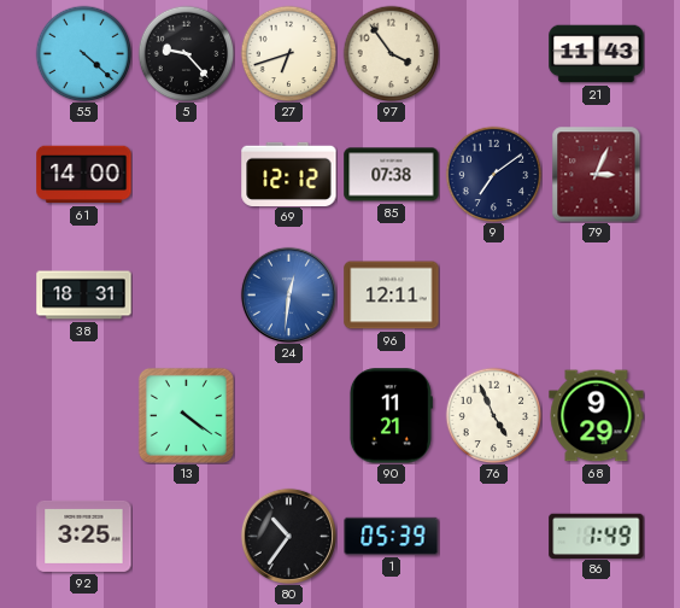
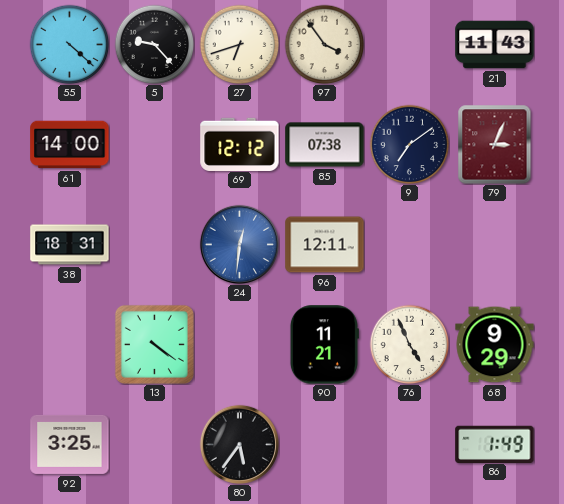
80: 10:36 -> 5:36 (239, 444)
1: 05:39 -> none (392, 536)
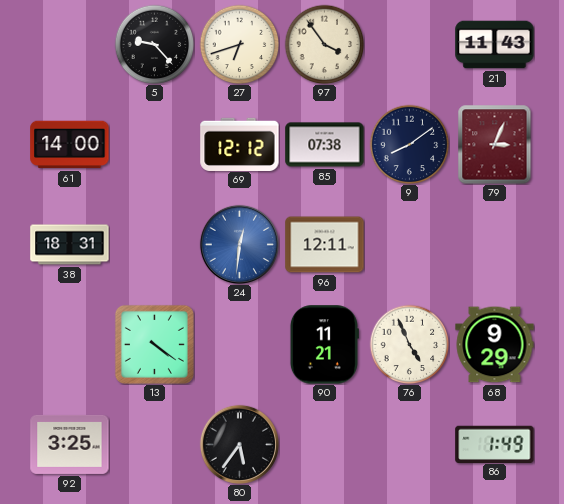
55: 4:22 -> none (69, 44)
9: 7:09 -> 8:09 (409, 144)
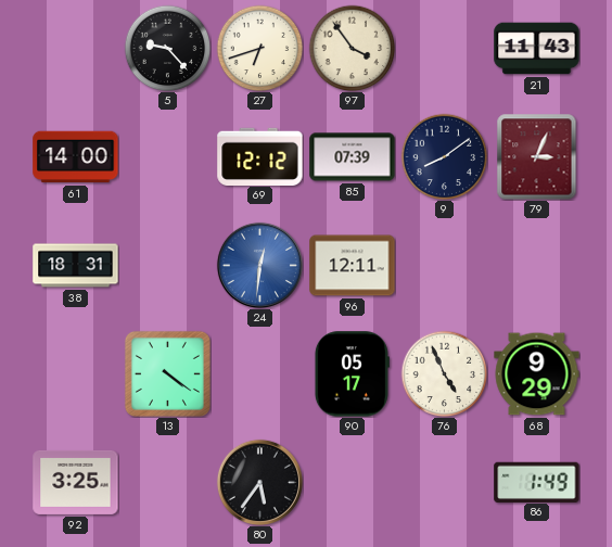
85: 07:38 -> 07:39 (353, 157)
90: 11:21 -> 05:17 (352, 374)
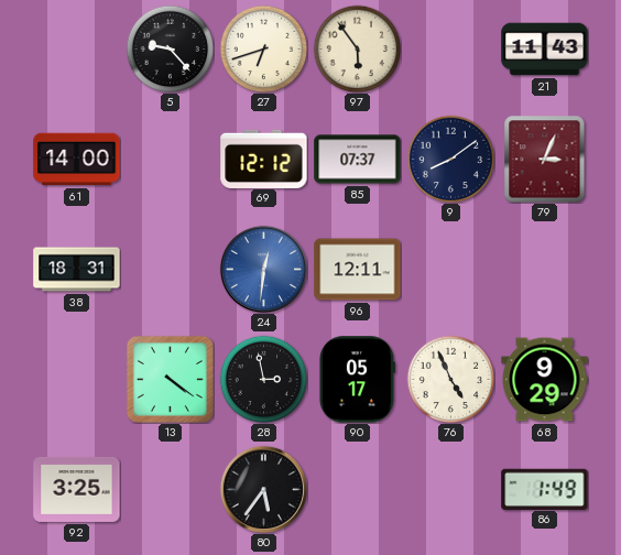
97: 3:54 -> 5:54 (357, 48)
85: 07:39 -> 07:37 (358, 160)
28: none -> 2:58 (263, 379)
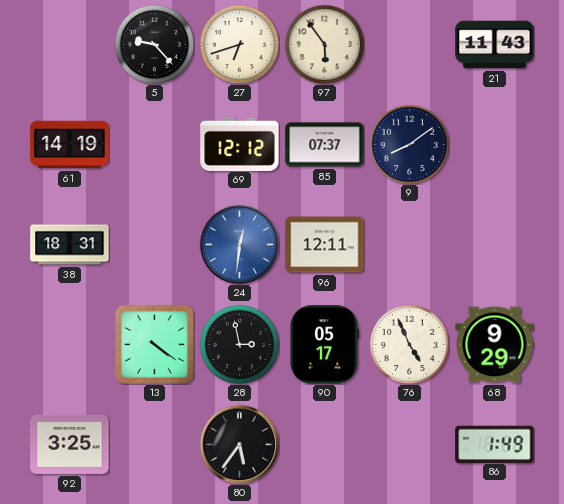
61: 14:00 -> 14:19 (70, 145)
79: 3:04 -> none (545, 159)
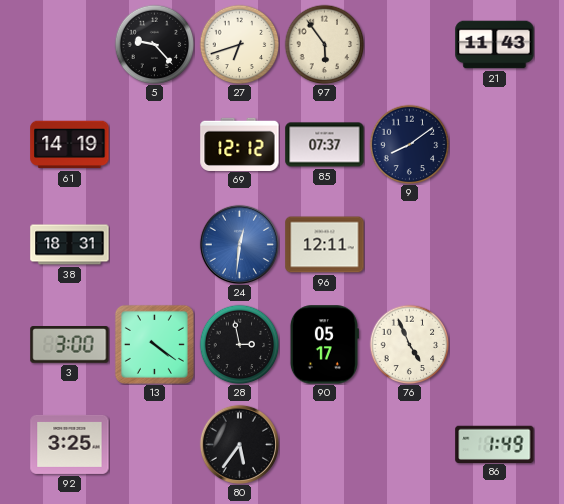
3: none -> 3:00 (70, 345)
68: 9:29 -> none (495, 345)
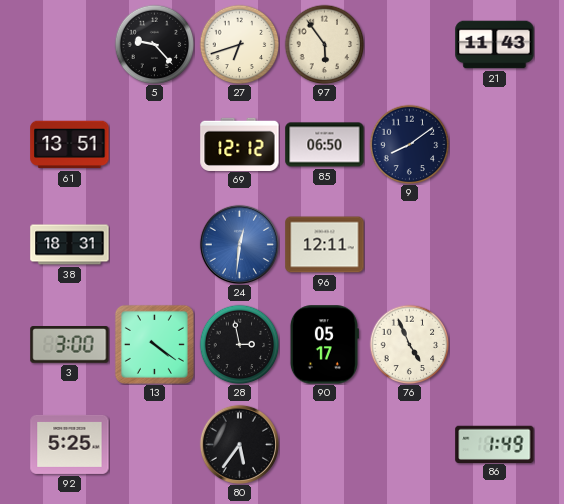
61: 14:19 -> 13:51 (70, 145)
85: 07:37 -> 06:50 (325, 145)
92: 3:25 -> 5:25 (70, 444)
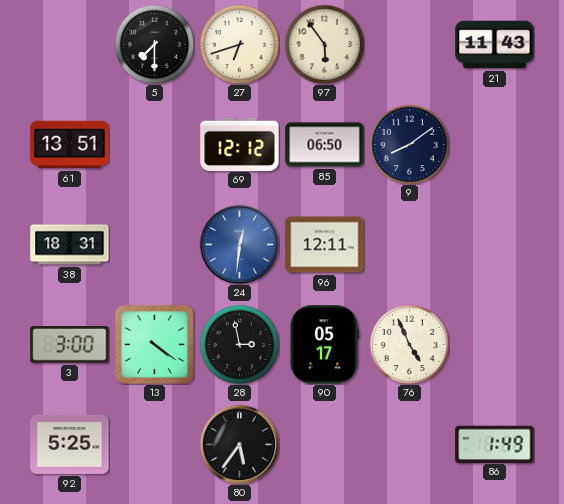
5: 9:23 -> 7:30 (154, 44)
